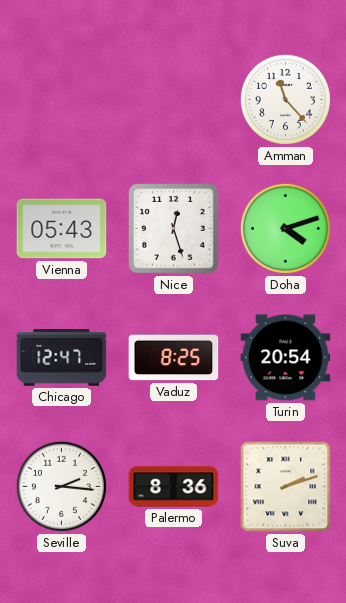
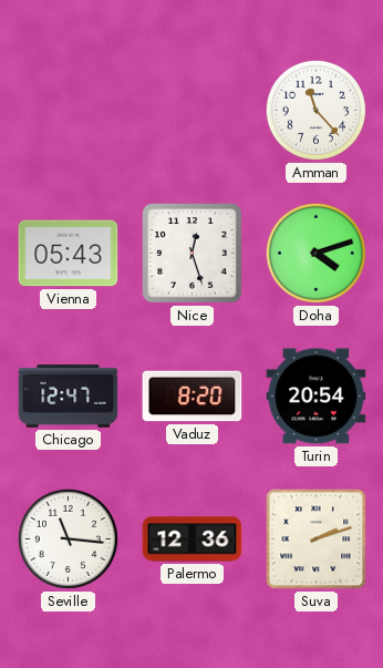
Vaduz: 8:25 -> 8:20 (193, 397)
Seville: 2:16 -> 11:16 (68, 538)
Palermo: 8:36 -> 12:36 (193, 539)
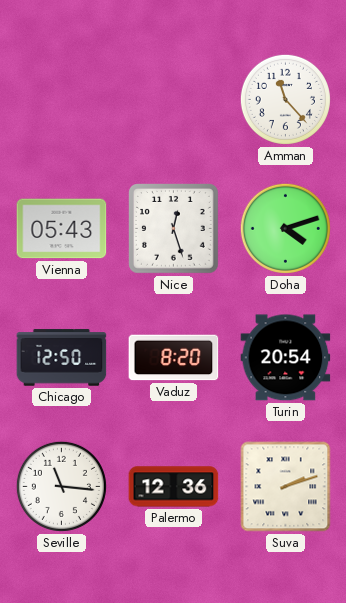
Chicago: 12:47 -> 12:50 (62, 358)
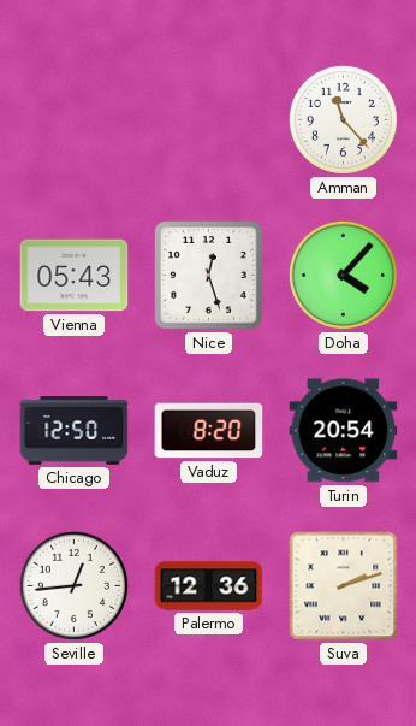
Doha: 4:12 -> 4:07 (343, 275)
Seville: 11:16 -> 12:44 (73, 585)
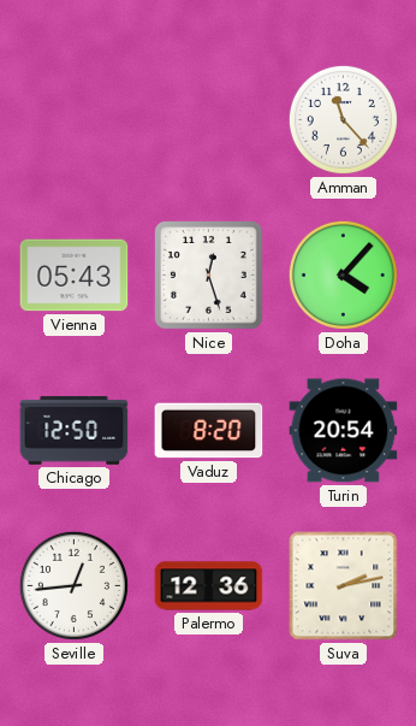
Suva: 2:12 -> 2:13 (344, 586)
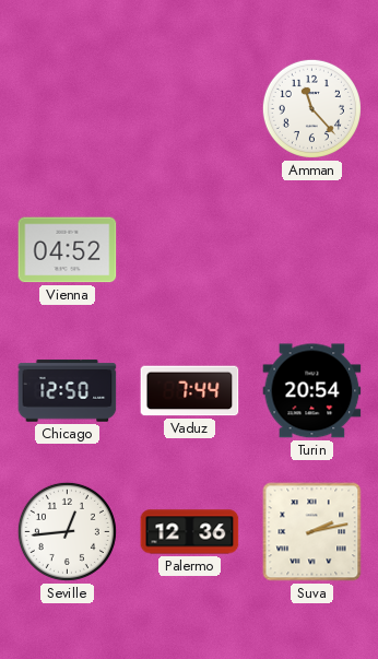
Vienna: 05:43 -> 04:52 (68, 250)
Nice: 12:27 -> none (209, 276)
Doha: 4:07 -> none (343, 275)
Vaduz: 8:20 -> 7:44 (190, 391)
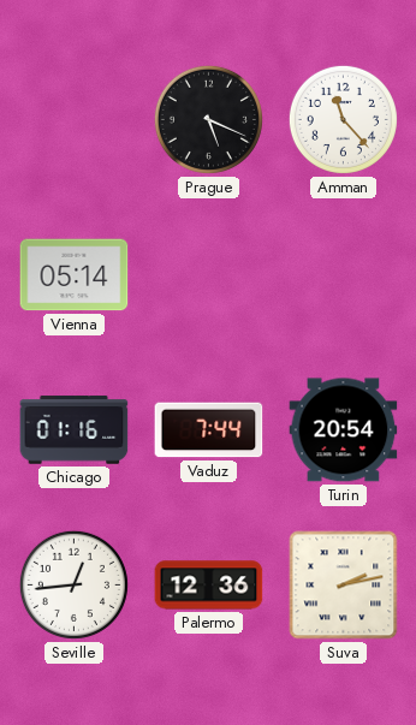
Prague: none -> 5:19 (208, 119)
Vienna: 04:52 -> 05:14 (75, 275)
Chicago: 12:50 -> 01:16 (75, 430)
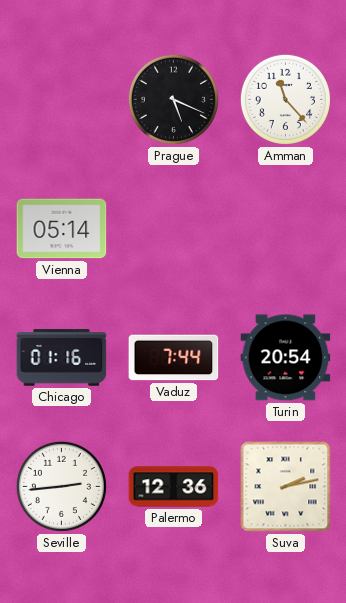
Seville: 12:44 -> 2:44 (61, 486)
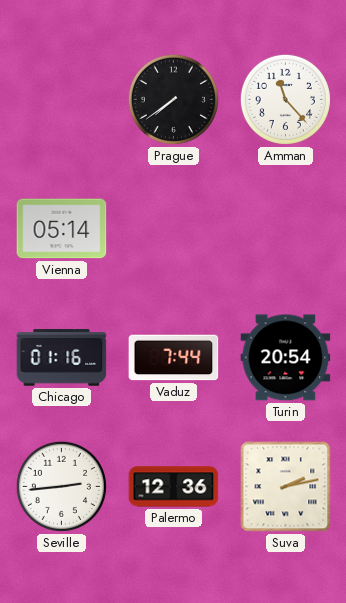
Prague: 5:19 -> 7:39 (173, 99)
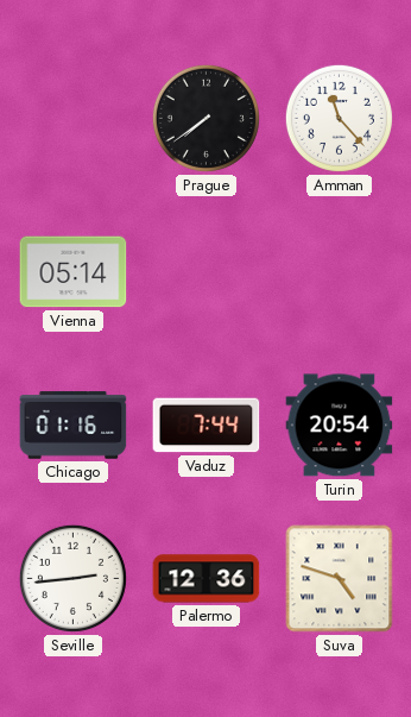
Suva: 2:13 -> 4:48 (340, 579)
